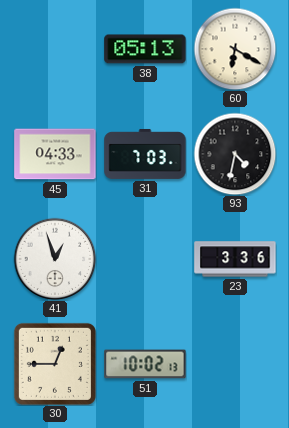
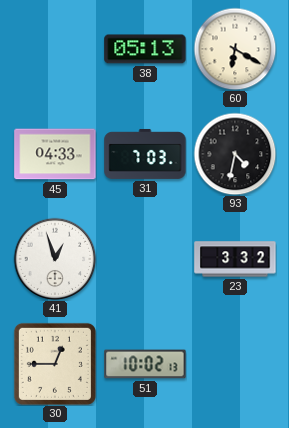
23: 3:36 -> 3:32 (235, 259)
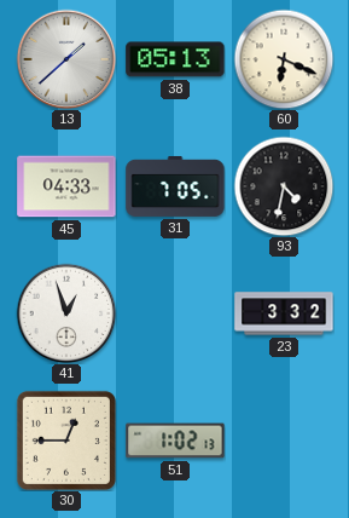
13: none -> 1:38 (66, 59)
60: 6:20 -> 6:19 (284, 59)
31: 7:03 -> 7:05 (175, 186)
51: 10:02 -> 1:02 (175, 441)
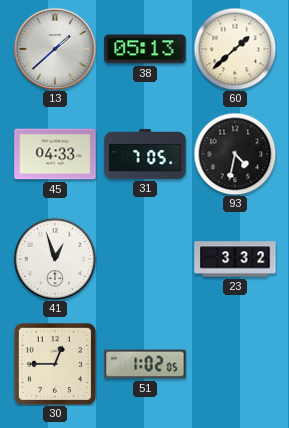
60: 6:19 -> 1:38 (235, 49)
51: 1:02:13 -> 1:02:05 (145, 364)
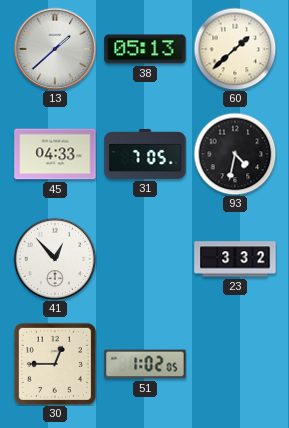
41: 12:57 -> 12:53 (55, 259)
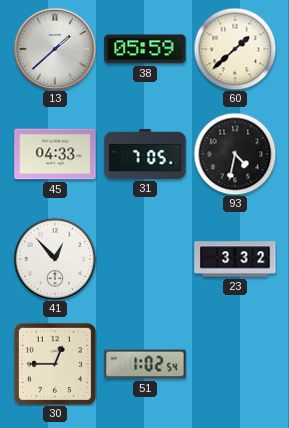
38: 05:13 -> 05:59 (145, 49)
51: 1:02:05 -> 1:02:54 (145, 364)
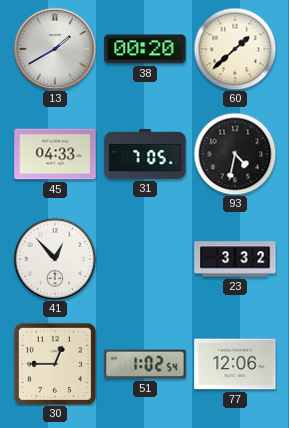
13: 1:38 -> 1:40 (55, 49)
38: 05:59 -> 00:20 (145, 49)
77: none -> 12:06 (235, 364)
